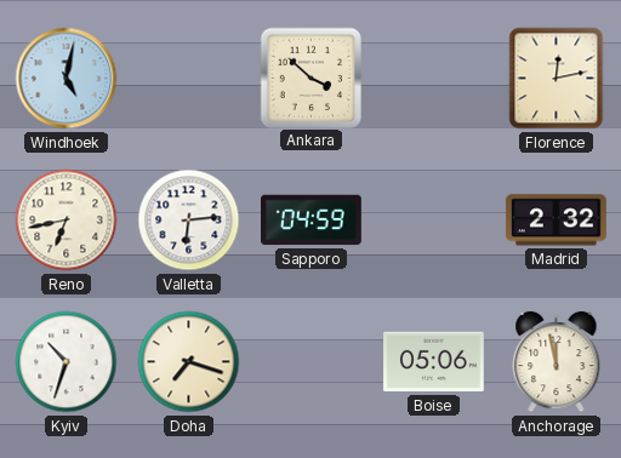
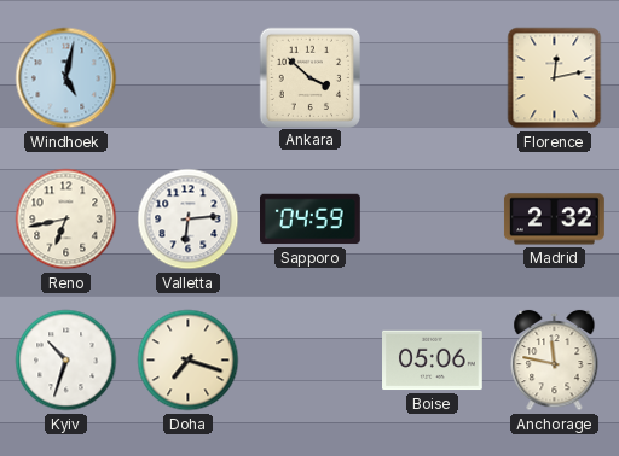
Anchorage: 11:58 -> 11:47 (555, 361)
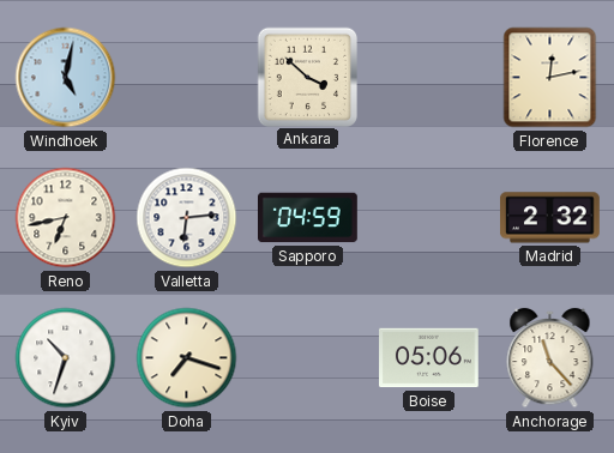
Anchorage: 11:47 -> 11:23 (550, 358)
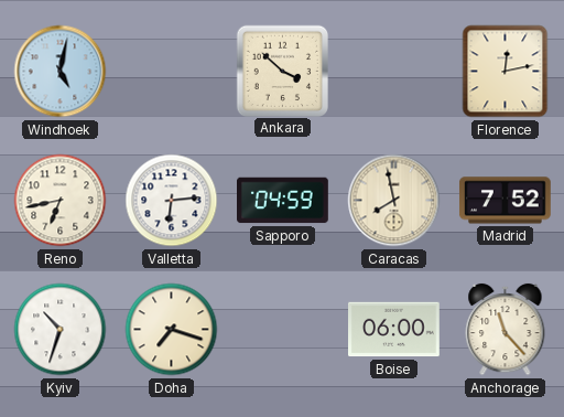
Caracas: none -> 7:58 (394, 201)
Madrid: 2:32 -> 7:52 (506, 201)
Boise: 05:06 -> 06:00 (394, 330)
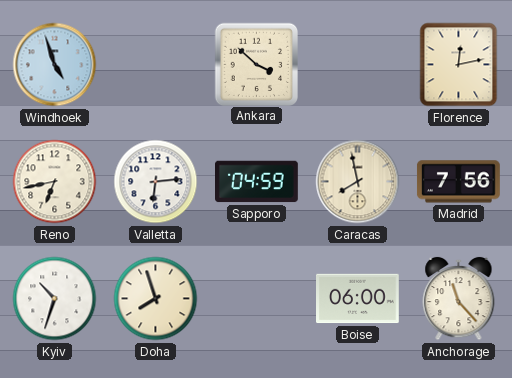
Windhoek: 5:02 -> 4:57 (55, 65)
Madrid: 7:52 -> 7:56 (459, 182)
Doha: 7:18 -> 7:57 (156, 299)
